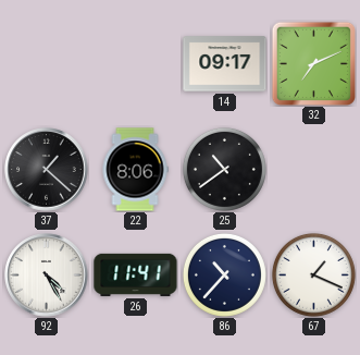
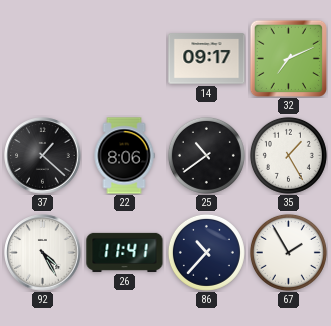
35: none -> 1:25 (288, 155)
67: 1:19 -> 1:55 (288, 252)
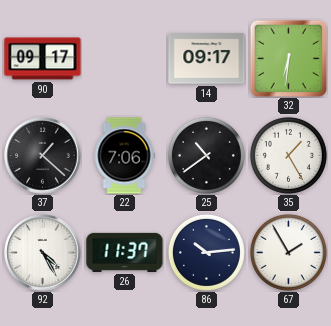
90: none -> 09:17 (43, 59)
32: 7:11 -> 6:31 (288, 58)
22: 8:06 -> 7:06 (124, 156)
26: 11:41 -> 11:37 (125, 252)
86: 10:37 -> 10:14 (206, 252)
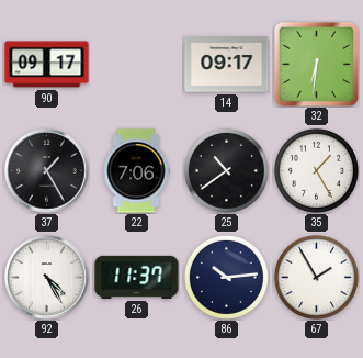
37: 1:22 -> 1:25 (47, 171)
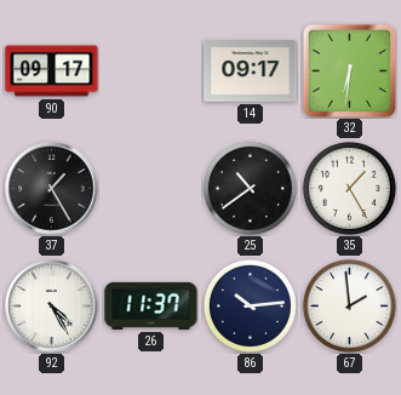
22: 7:06 -> none (136, 171)
67: 1:55 -> 1:59 (349, 305)
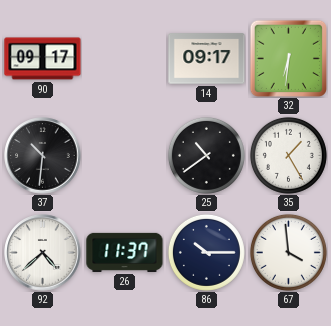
37: 1:25 -> 10:31 (43, 156)
92: 4:25 -> 4:38 (43, 253)
86: 10:14 -> 10:15 (206, 252)
67: 1:59 -> 3:59 (288, 252)
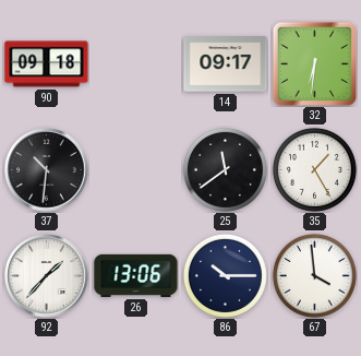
90: 09:17 -> 09:18 (47, 64)
25: 10:39 -> 11:39 (225, 169)
92: 4:38 -> 1:37 (47, 276)
26: 11:37 -> 13:06 (136, 275)
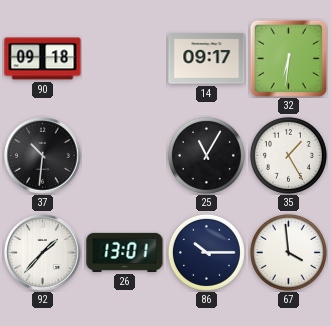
25: 11:39 -> 11:05 (206, 155)
26: 13:06 -> 13:01 (125, 252)
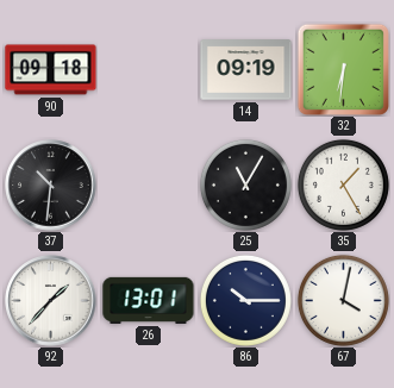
14: 09:17 -> 09:19 (246, 70)
67: 3:59 -> 4:02 (343, 300)
